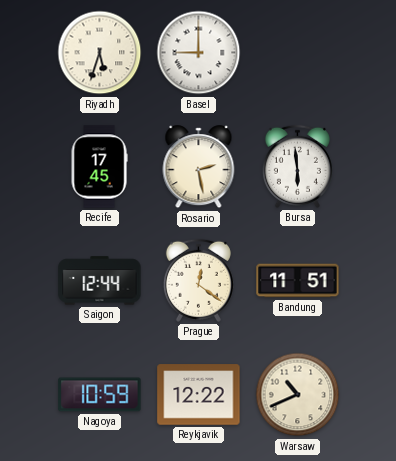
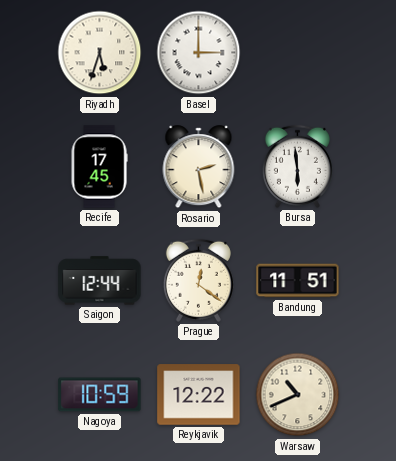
Basel: 9:00 -> 3:00 (199, 53)
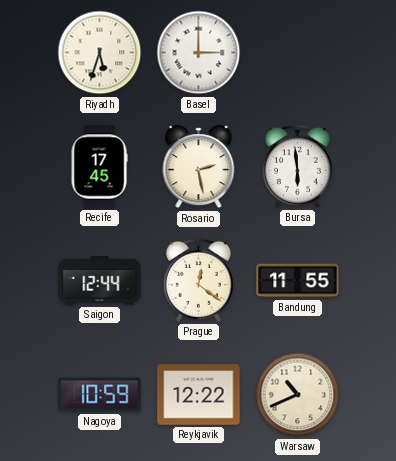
Bandung: 11:51 -> 11:55 (298, 281)
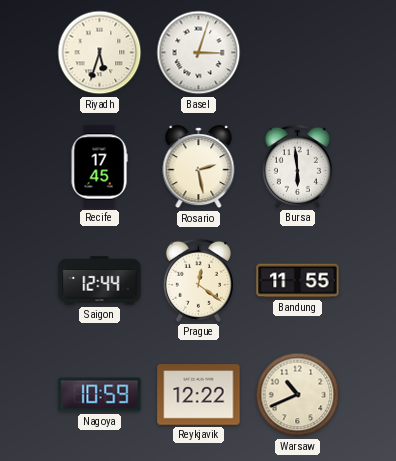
Basel: 3:00 -> 3:03 (199, 53)
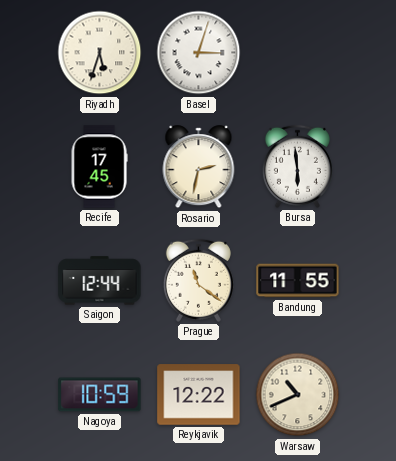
Rosario: 2:28 -> 2:32 (199, 167)
Prague: 12:21 -> 11:21 (198, 280)
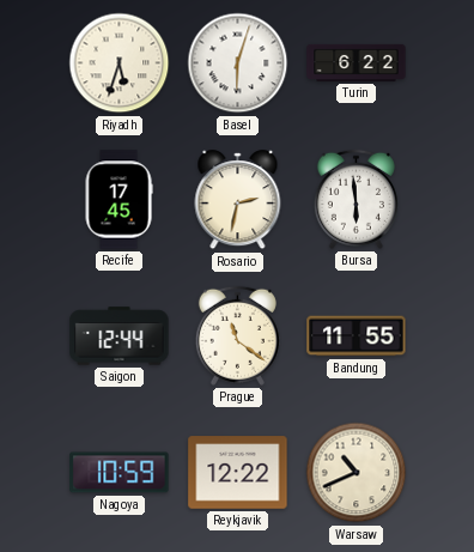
Basel: 3:03 -> 6:03 (238, 63)
Turin: none -> 6:22 (357, 62)
